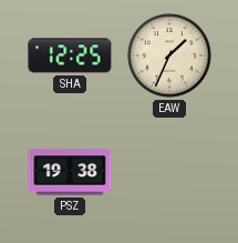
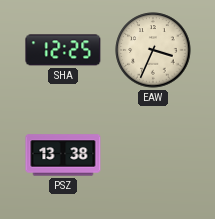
EAW: 1:34 -> 3:34 (153, 50)
PSZ: 19:38 -> 13:38 (63, 155)
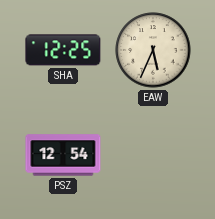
EAW: 3:34 -> 5:34 (153, 50)
PSZ: 13:38 -> 12:54 (63, 155)
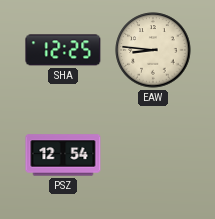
EAW: 5:34 -> 8:46 (153, 50)
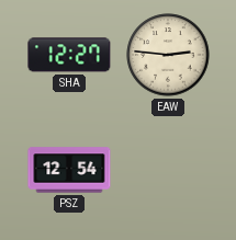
SHA: 12:25 -> 12:27 (69, 55)
EAW: 8:46 -> 2:46 (168, 55)
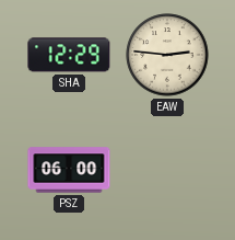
SHA: 12:27 -> 12:29 (69, 55)
PSZ: 12:54 -> 06:00 (69, 170)
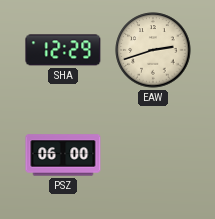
EAW: 2:46 -> 2:42 (153, 50)
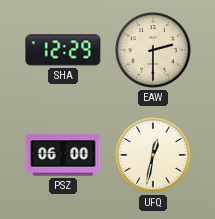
EAW: 2:42 -> 2:30 (153, 50)
UFQ: none -> 12:32 (153, 155)
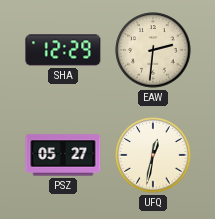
EAW: 2:30 -> 2:31 (153, 50)
PSZ: 06:00 -> 05:27 (63, 155)
